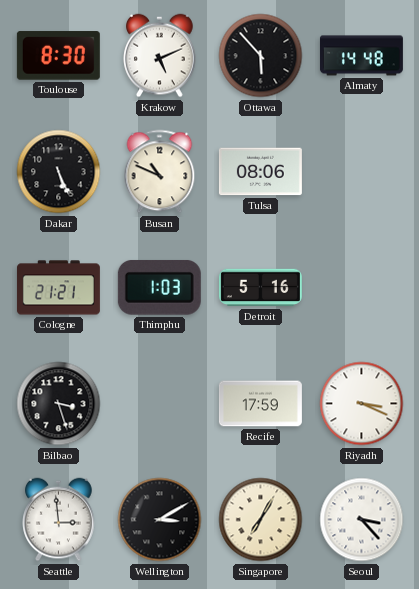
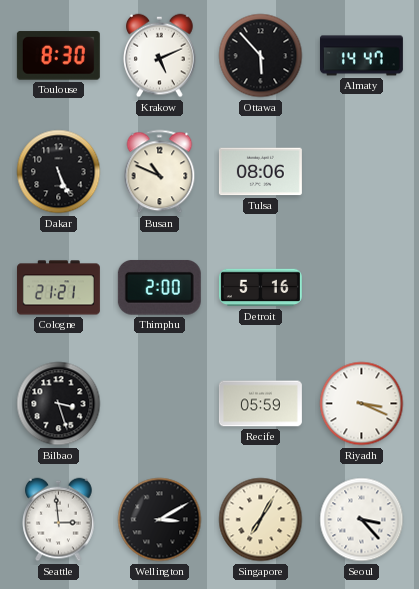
Almaty: 14:48 -> 14:47 (361, 56)
Thimphu: 1:03 -> 2:00 (159, 288)
Recife: 17:59 -> 05:59 (260, 404)
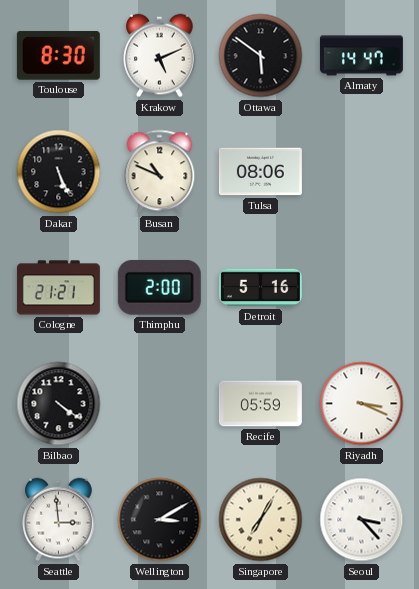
Ottawa: 5:53 -> 5:51 (261, 56)
Bilbao: 3:27 -> 4:21 (59, 404)
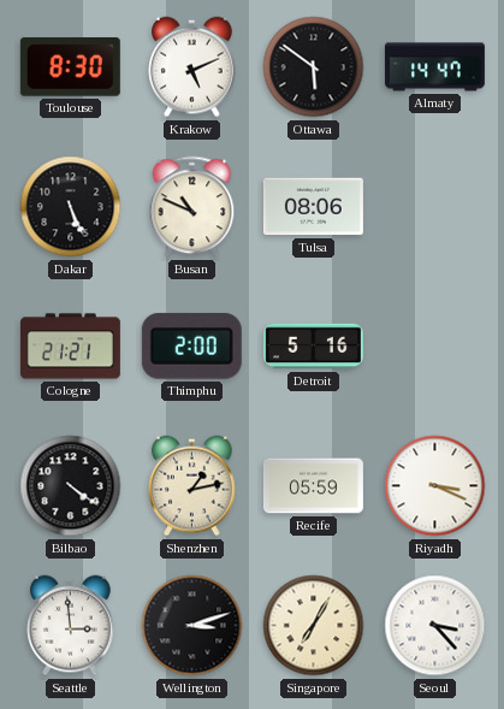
Shenzhen: none -> 1:13 (192, 486)
Wellington: 3:10 -> 3:12 (192, 626)
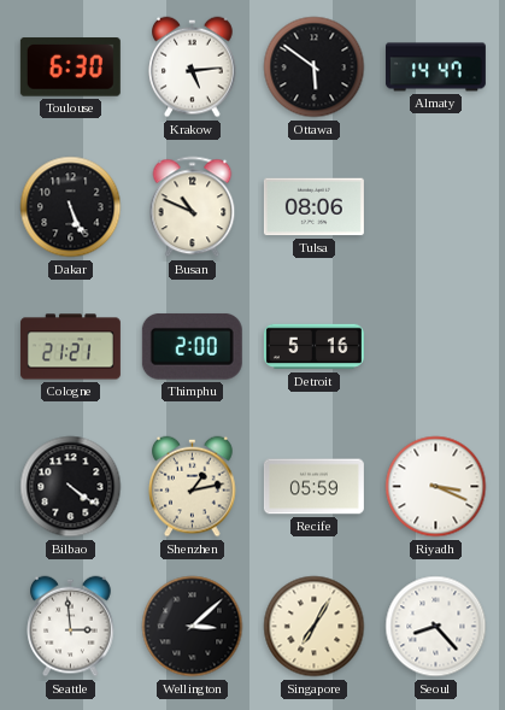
Toulouse: 8:30 -> 6:30 (70, 68)
Krakow: 5:11 -> 5:14 (193, 68)
Wellington: 3:12 -> 3:08 (193, 627)
Seoul: 3:23 -> 8:23 (436, 627)
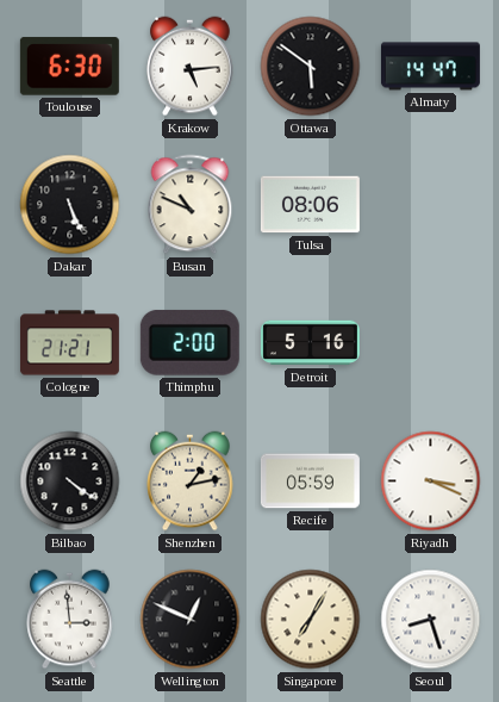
Wellington: 3:08 -> 12:49 (191, 620)
Seoul: 8:23 -> 8:27 (431, 620)
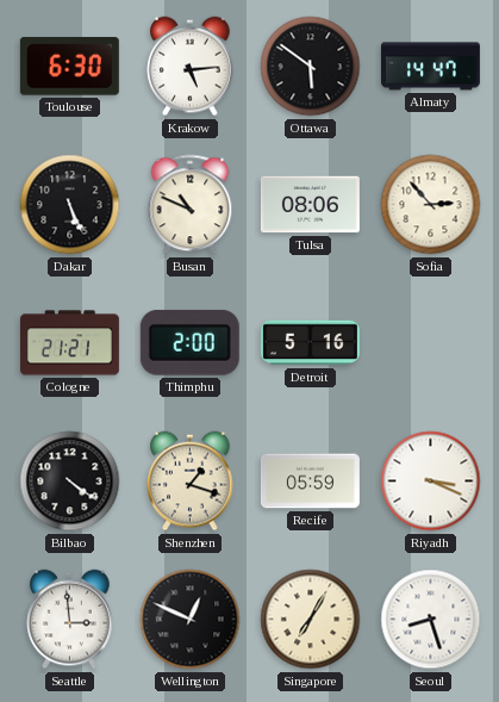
Sofia: none -> 2:53 (431, 205)
Shenzhen: 1:13 -> 1:18 (191, 482)
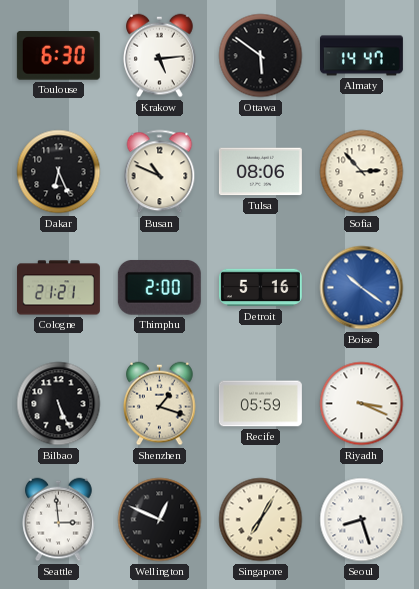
Dakar: 5:26 -> 6:26 (59, 172)
Boise: none -> 10:21 (362, 288)
Bilbao: 4:21 -> 5:26 (59, 404)
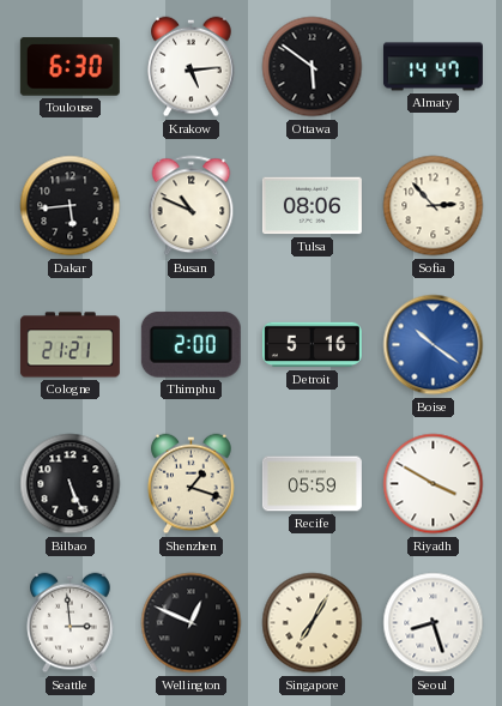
Dakar: 6:26 -> 5:44 (71, 206)
Riyadh: 3:19 -> 3:50 (434, 484)
